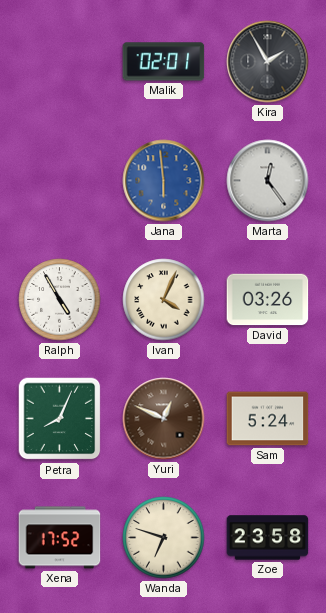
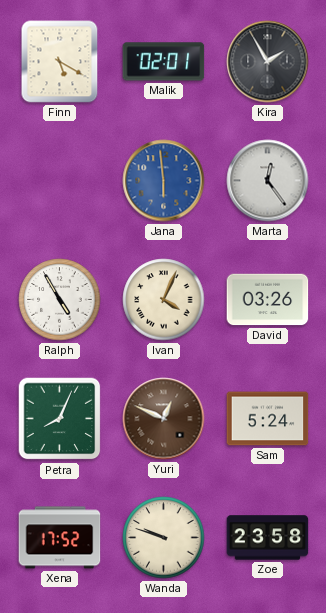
Finn: none -> 5:20 (60, 62)
Wanda: 6:48 -> 9:48 (164, 538)
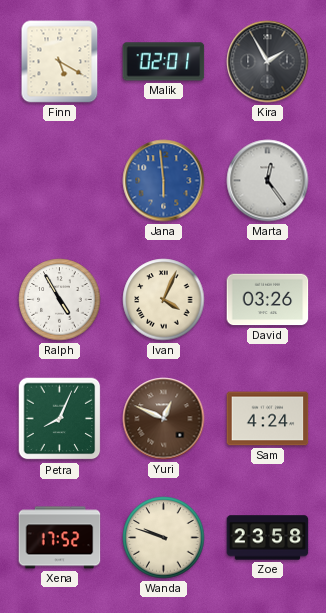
Sam: 5:24 -> 4:24 (268, 419)
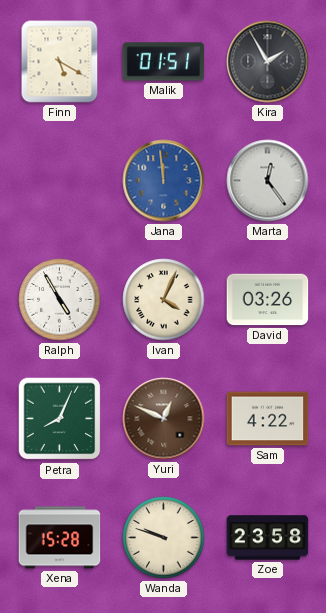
Malik: 02:01 -> 01:51 (164, 62)
Jana: 5:59 -> 11:59 (164, 181)
Sam: 4:24 -> 4:22 (268, 419)
Xena: 17:52 -> 15:28 (60, 538)
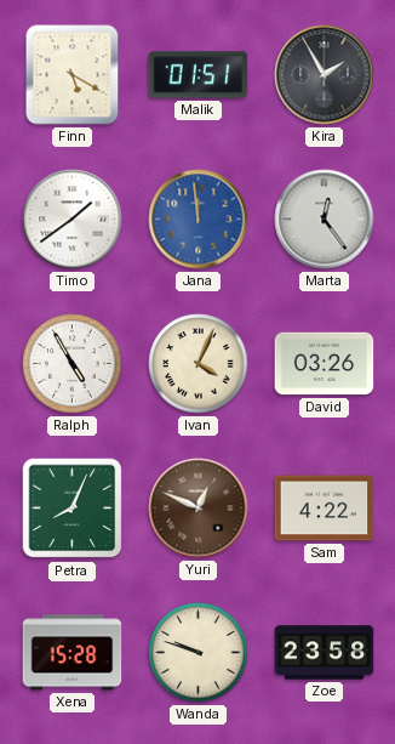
Timo: none -> 1:39 (73, 220)
